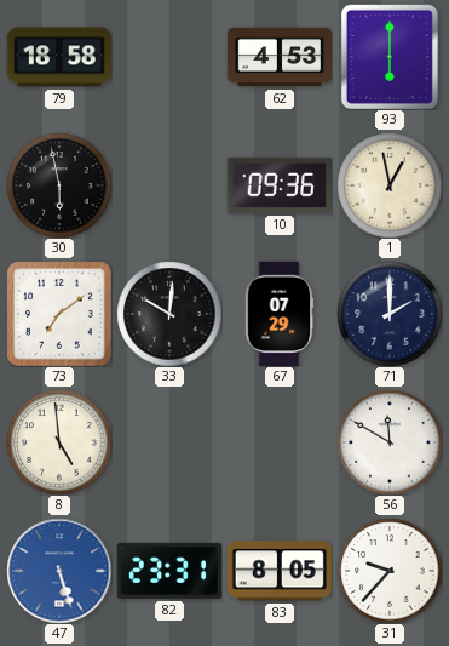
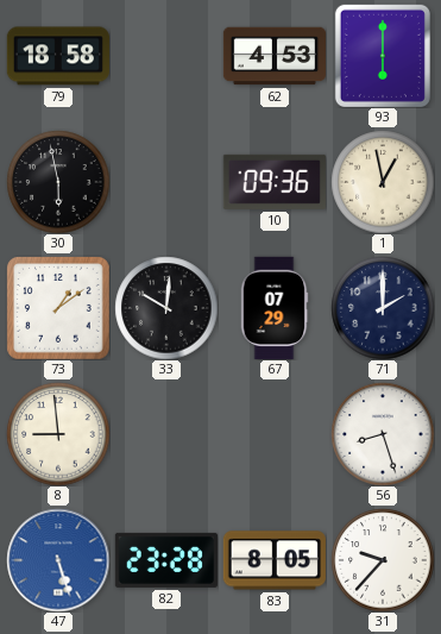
73: 7:09 -> 1:09 (58, 308)
8: 4:59 -> 8:59 (58, 434)
56: 11:50 -> 8:27 (383, 434)
82: 23:31 -> 23:28 (166, 560)
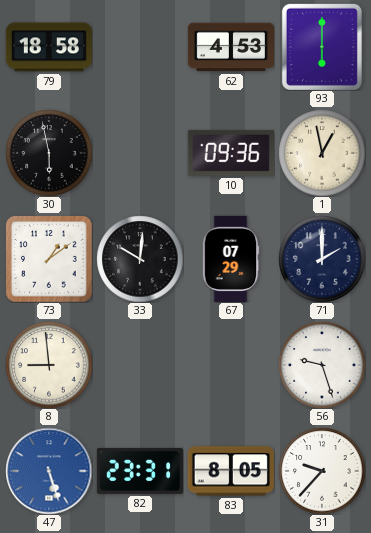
56: 8:27 -> 9:27 (322, 365)
82: 23:28 -> 23:31 (140, 471)
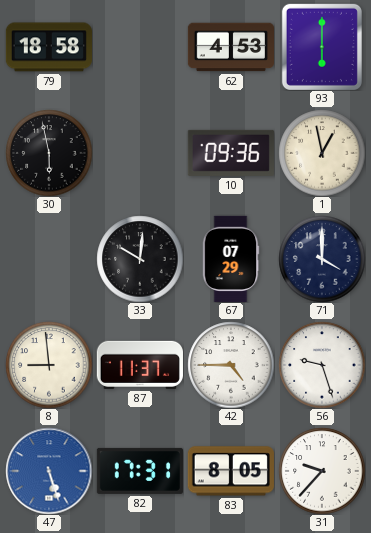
73: 1:09 -> none (49, 259)
71: 2:00 -> 4:00 (322, 259)
87: none -> 11:37 (140, 365)
42: none -> 4:45 (231, 365)
82: 23:31 -> 17:31 (140, 471)
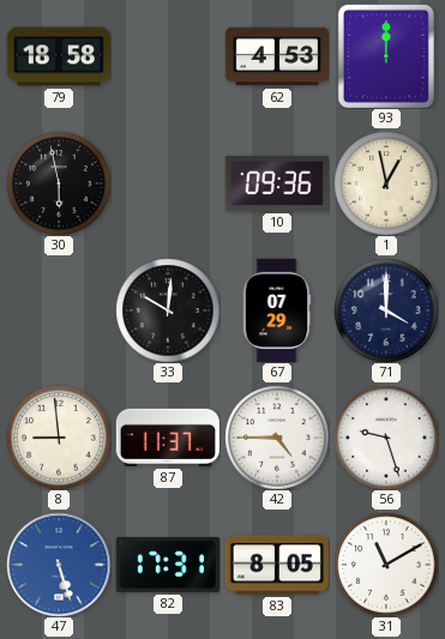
93: 6:00 -> 12:00 (386, 56)
31: 9:37 -> 11:10 (386, 565)
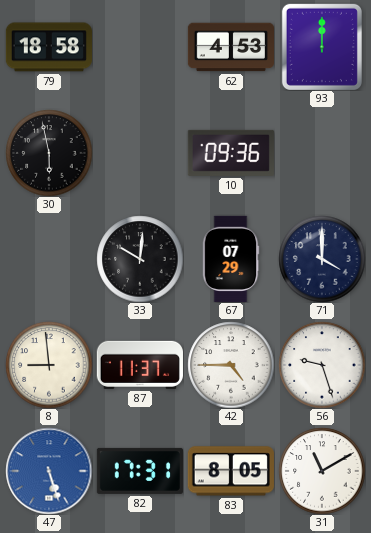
1: 12:58 -> none (386, 183)
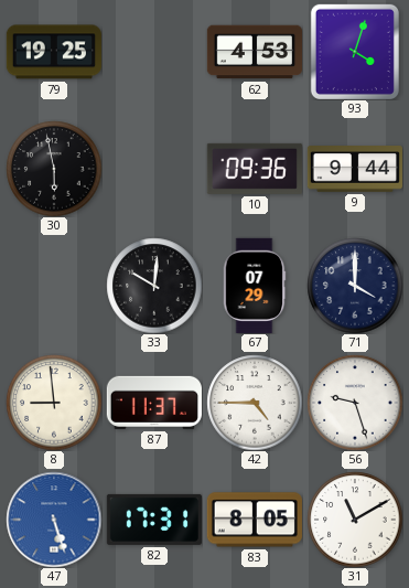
79: 18:58 -> 19:25 (54, 52)
93: 12:00 -> 4:03 (355, 52)
9: none -> 9:44 (355, 169)
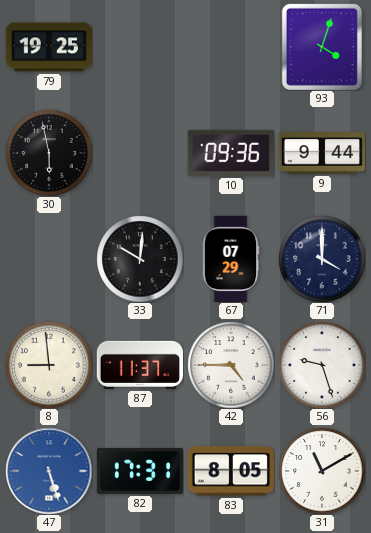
62: 4:53 -> none (254, 52)
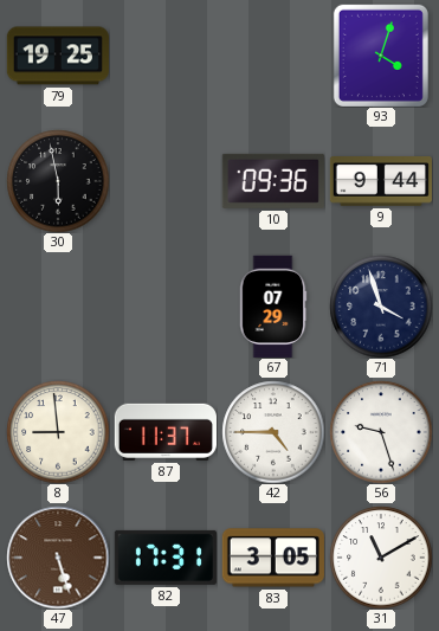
33: 10:01 -> none (140, 259)
71: 4:00 -> 3:57 (381, 307)
47 dial: blue -> brown (58, 558)
83: 8:05 -> 3:05 (273, 558)
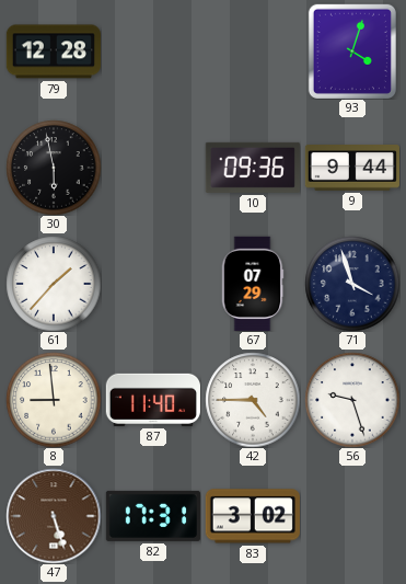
79: 19:25 -> 12:28 (54, 51)
61: none -> 1:37 (54, 284)
87: 11:37 -> 11:40 (153, 400)
83: 3:05 -> 3:02 (253, 516)
31: 11:10 -> none (381, 558)
